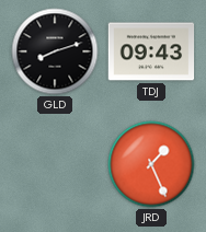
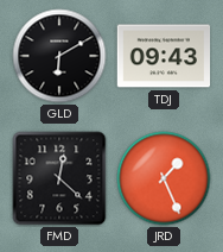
GLD: 8:12 -> 6:10 (59, 56)
FMD: none -> 12:22 (59, 178)
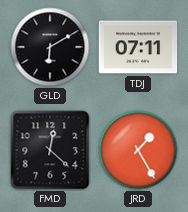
TDJ: 09:43 -> 07:11 (138, 47)
JRD: 1:26 -> 1:25 (138, 150)
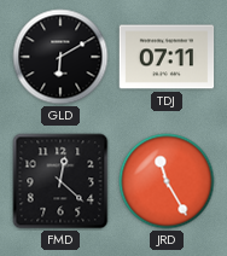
JRD: 1:25 -> 11:25 (167, 181)
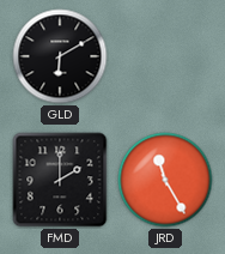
TDJ: 07:11 -> none (167, 57)
FMD: 12:22 -> 2:00 (60, 180)
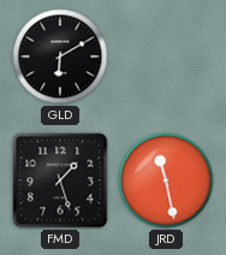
FMD: 2:00 -> 1:27 (60, 180)
JRD: 11:25 -> 11:28 (166, 180)
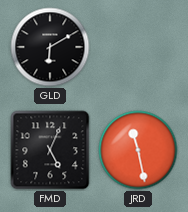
FMD: 1:27 -> 5:04 (50, 150)
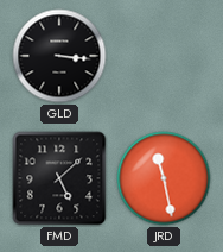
GLD: 6:10 -> 3:16 (59, 56)
FMD: 5:04 -> 5:08 (59, 178)
